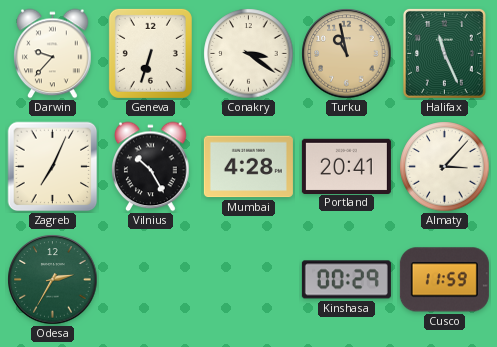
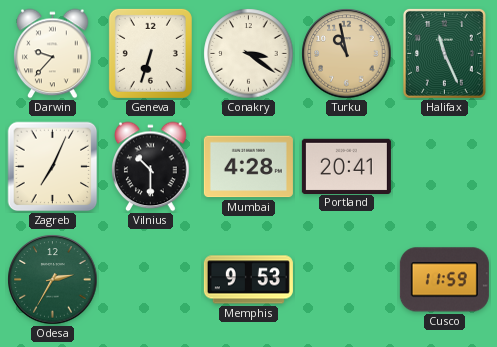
Vilnius: 10:25 -> 10:30 (151, 167)
Almaty: 3:07 -> none (445, 167)
Memphis: none -> 9:53 (248, 280)
Kinshasa: 00:29 -> none (346, 280)
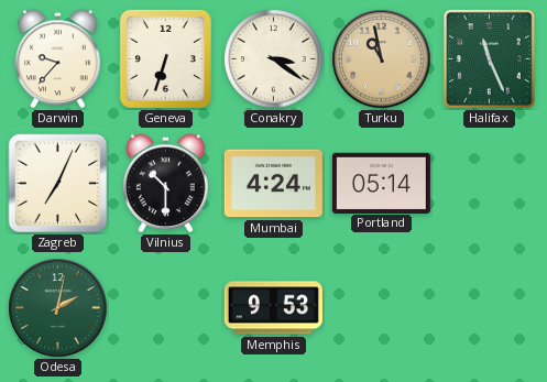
Mumbai: 4:28 -> 4:24 (273, 184)
Portland: 20:41 -> 05:14 (381, 183)
Odesa: 2:35 -> 2:02 (58, 308)
Cusco: 11:59 -> none (444, 280)
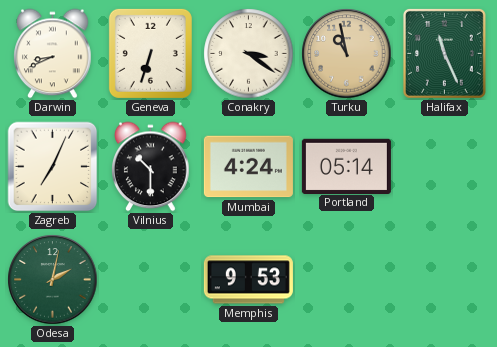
Darwin: 9:37 -> 8:41 (53, 54)
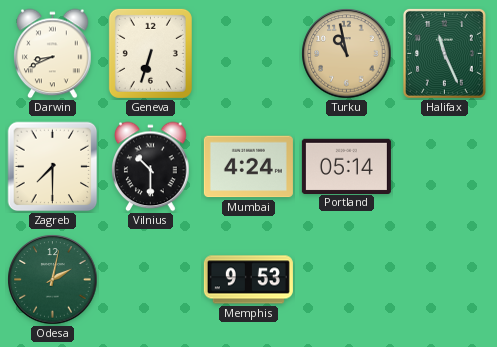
Conakry: 3:21 -> none (249, 54)
Zagreb: 7:04 -> 7:30 (53, 167)
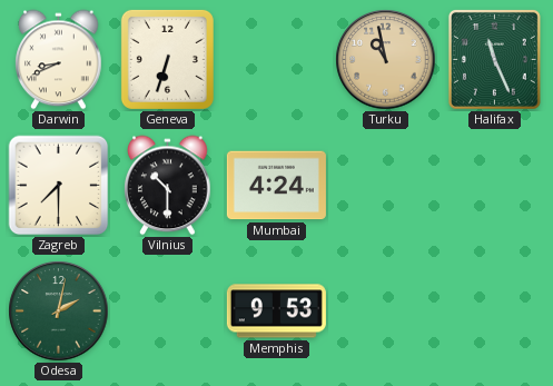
Portland: 05:14 -> none (346, 166)
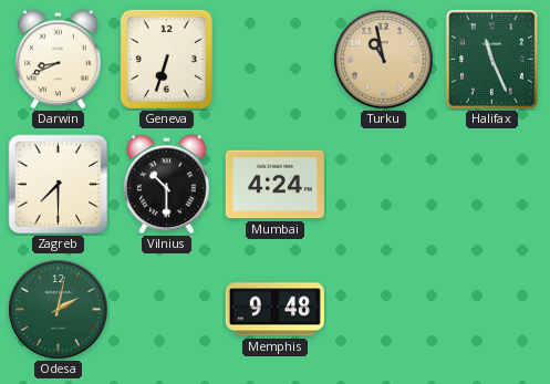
Memphis: 9:53 -> 9:48 (274, 310)
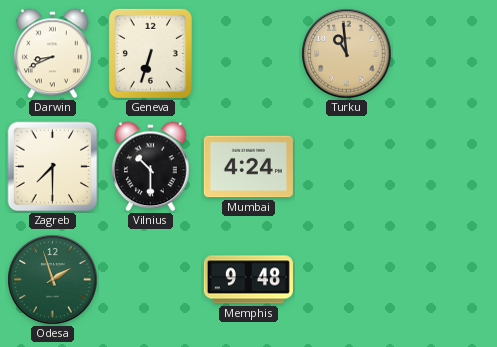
Turku: 10:58 -> 10:59 (347, 54)
Halifax: 11:26 -> none (491, 59)
Odesa: 2:02 -> 1:57 (53, 280)
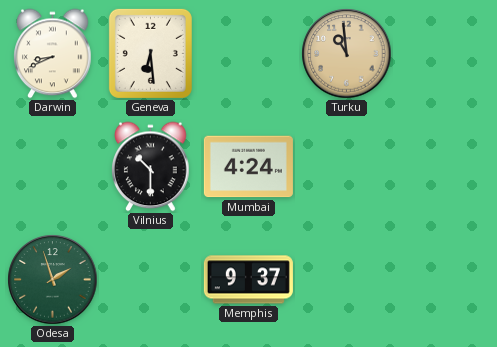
Geneva: 6:33 -> 6:29 (150, 53)
Zagreb: 7:30 -> none (53, 167)
Memphis: 9:48 -> 9:37 (248, 280)
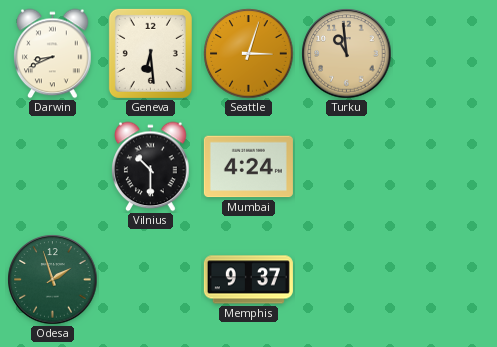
Seattle: none -> 3:03 (249, 54)
